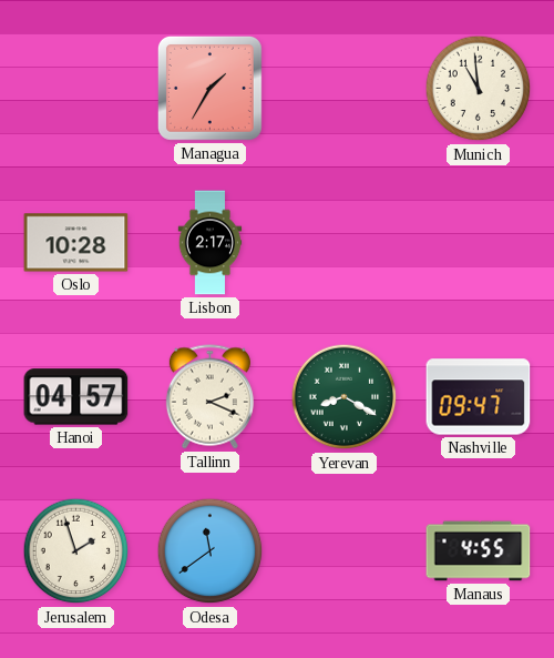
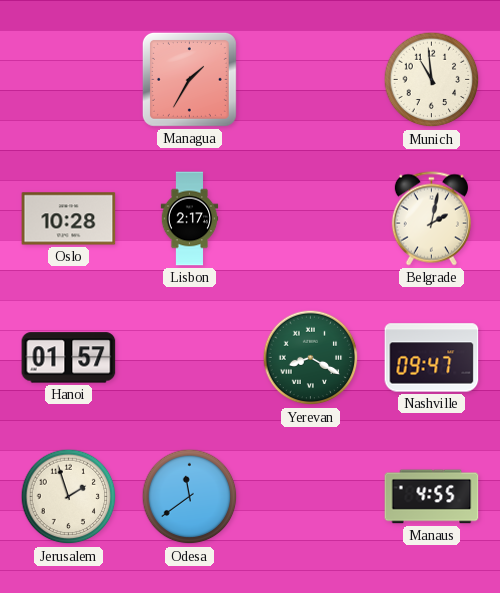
Belgrade: none -> 2:02 (431, 219)
Hanoi: 04:57 -> 01:57 (69, 358)
Tallinn: 2:19 -> none (209, 397)
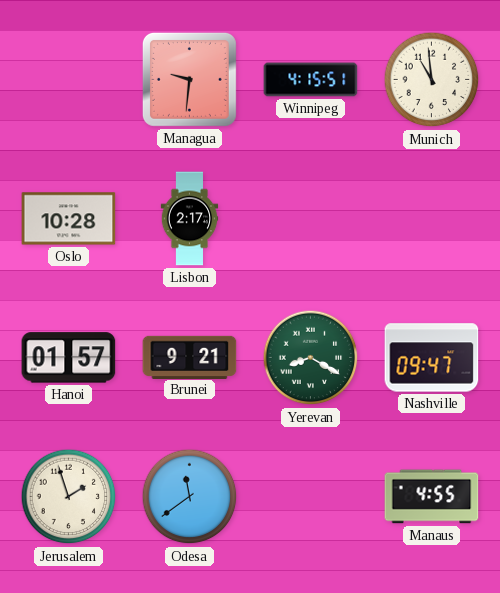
Managua: 1:35 -> 9:31 (189, 79)
Winnipeg: none -> 4:15 (311, 80)
Belgrade: 2:02 -> none (431, 219)
Brunei: none -> 9:21 (190, 357)
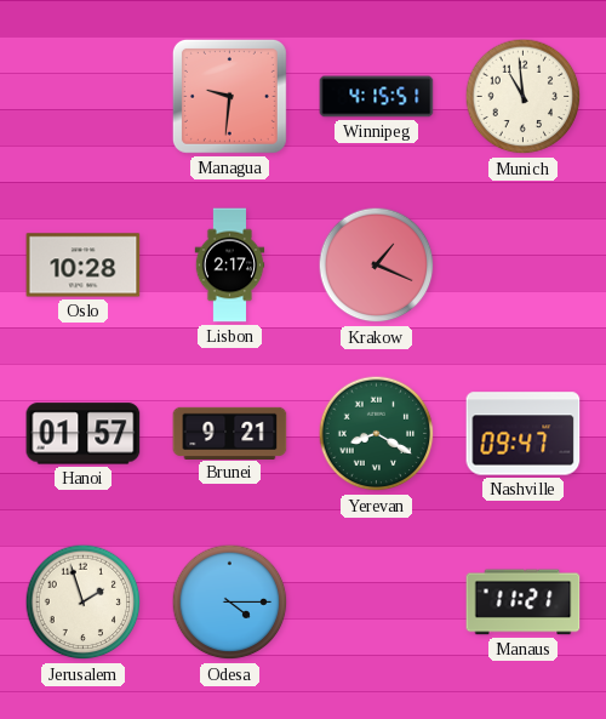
Krakow: none -> 1:19 (377, 266)
Odesa: 11:39 -> 4:15 (230, 603)
Manaus: 4:55 -> 11:21 (524, 603)
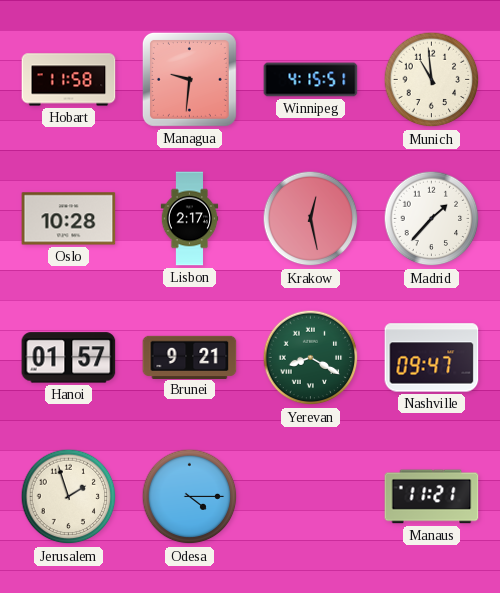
Hobart: none -> 11:58 (69, 80)
Krakow: 1:19 -> 12:28 (311, 219)
Madrid: none -> 1:37 (432, 219)
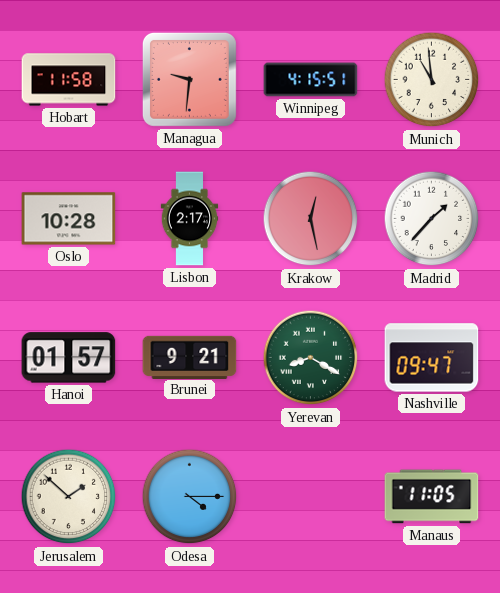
Jerusalem: 1:57 -> 1:52 (69, 497)
Manaus: 11:21 -> 11:05 (432, 497)
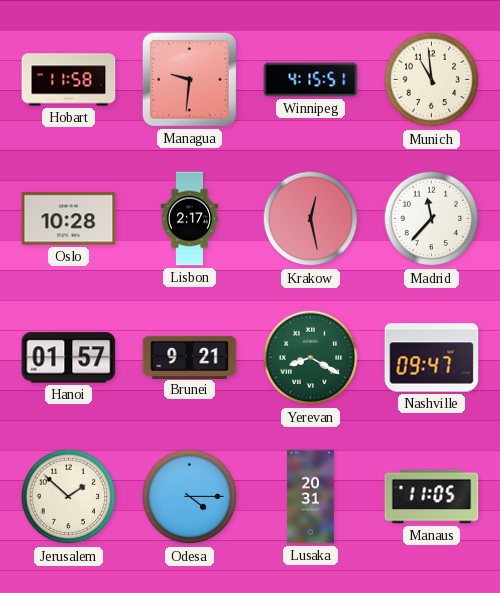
Madrid: 1:37 -> 11:37 (432, 219)
Lusaka: none -> 20:31 (311, 497)
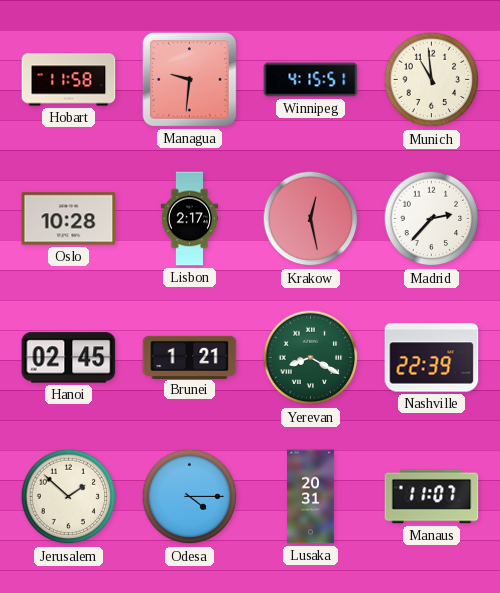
Madrid: 11:37 -> 2:37 (432, 219)
Hanoi: 01:57 -> 02:45 (69, 358)
Brunei: 9:21 -> 1:21 (190, 357)
Nashville: 09:47 -> 22:39 (432, 358)
Manaus: 11:05 -> 11:07 (432, 497)
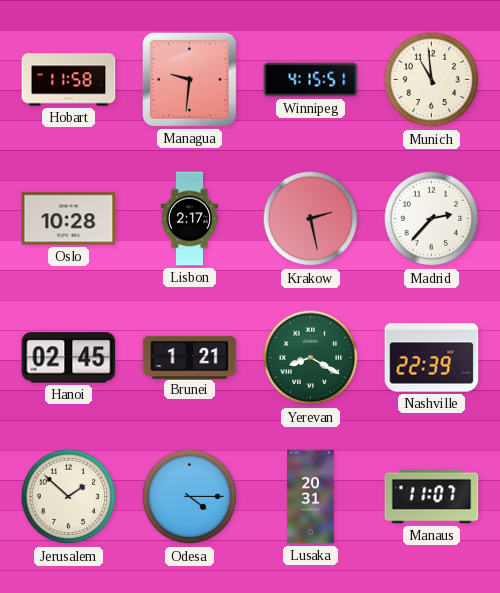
Krakow: 12:28 -> 2:28 (311, 219)
